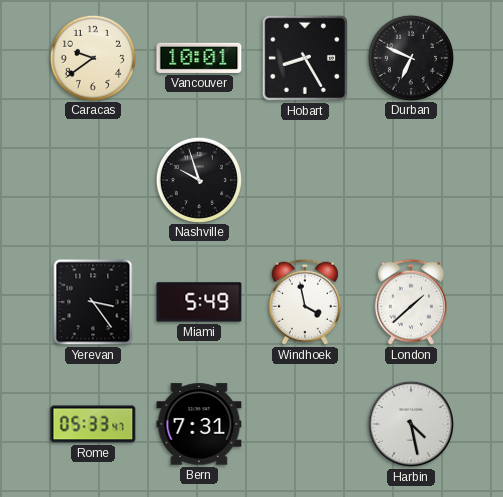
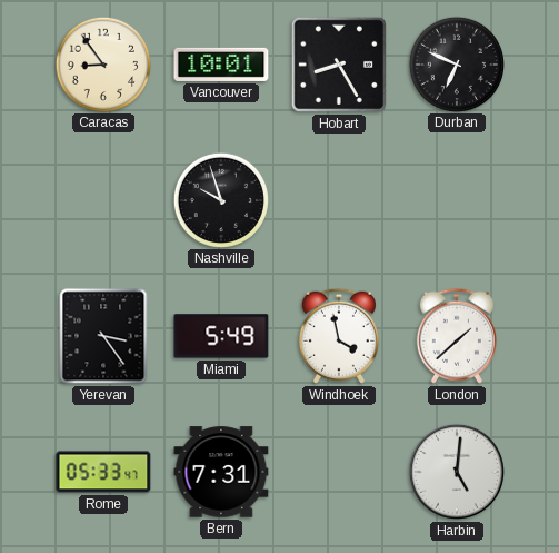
Caracas: 9:39 -> 8:54 (102, 63)
Harbin: 4:28 -> 5:01 (457, 472)
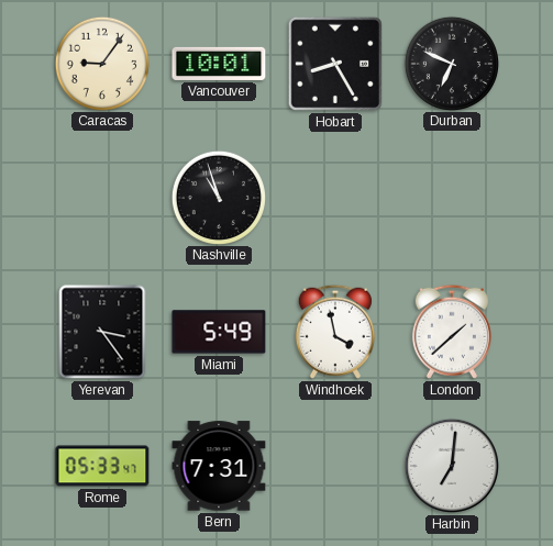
Caracas: 8:54 -> 9:06 (101, 63)
Nashville: 9:57 -> 10:57 (218, 197)
Harbin: 5:01 -> 7:01 (452, 466)
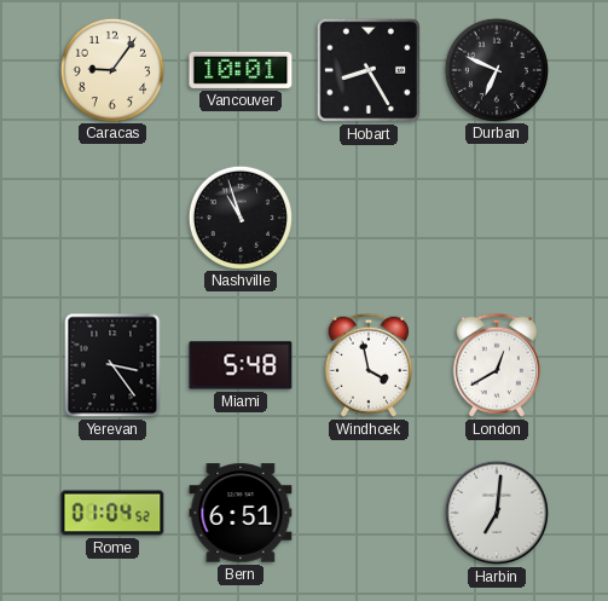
Miami: 5:49 -> 5:48 (241, 365)
London: 1:38 -> 12:40 (497, 365)
Rome: 05:33 -> 01:04 (112, 513)
Bern: 7:31 -> 6:51 (241, 513)
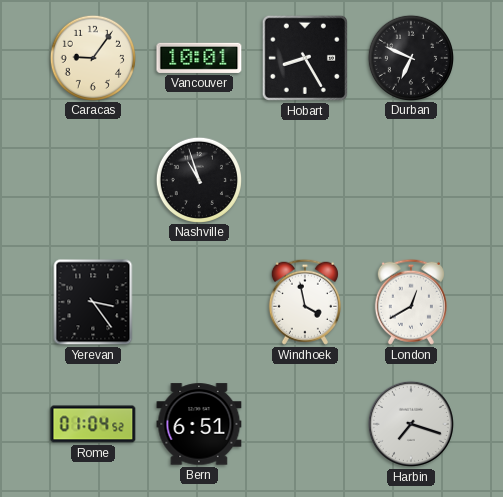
Miami: 5:48 -> none (241, 365)
Harbin: 7:01 -> 7:18 (411, 424)
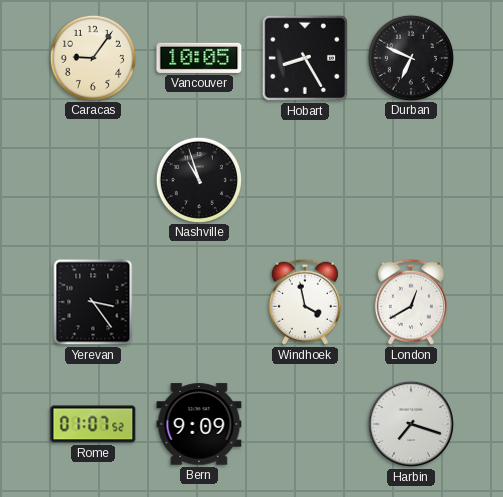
Vancouver: 10:01 -> 10:05 (199, 58)
Rome: 01:04 -> 01:07 (93, 424)
Bern: 6:51 -> 9:09 (199, 424)
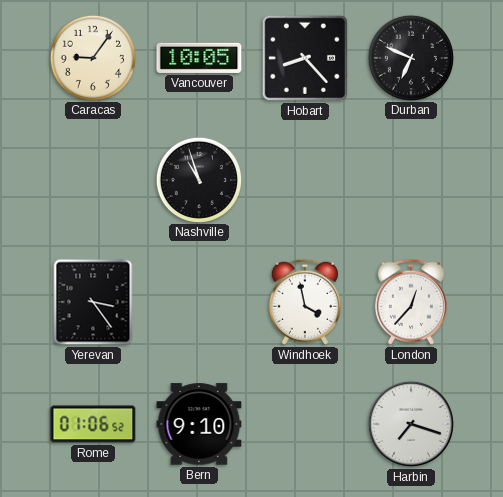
Hobart: 8:25 -> 8:23 (305, 58)
London: 12:40 -> 12:37 (411, 302)
Rome: 01:07 -> 01:06 (93, 424)
Bern: 9:09 -> 9:10 (199, 424)
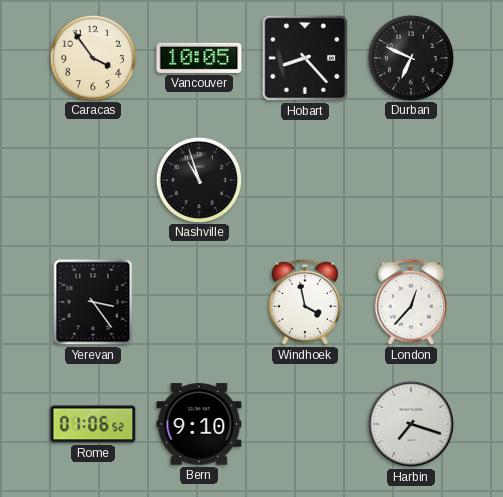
Caracas: 9:06 -> 3:54 (92, 57)
